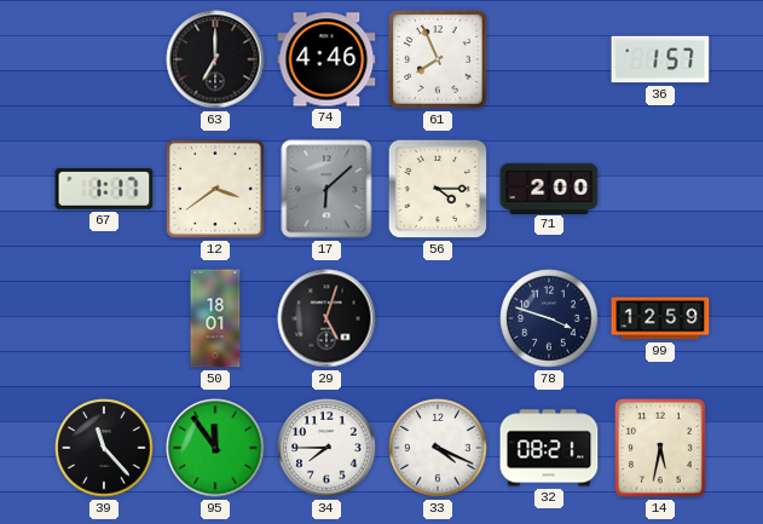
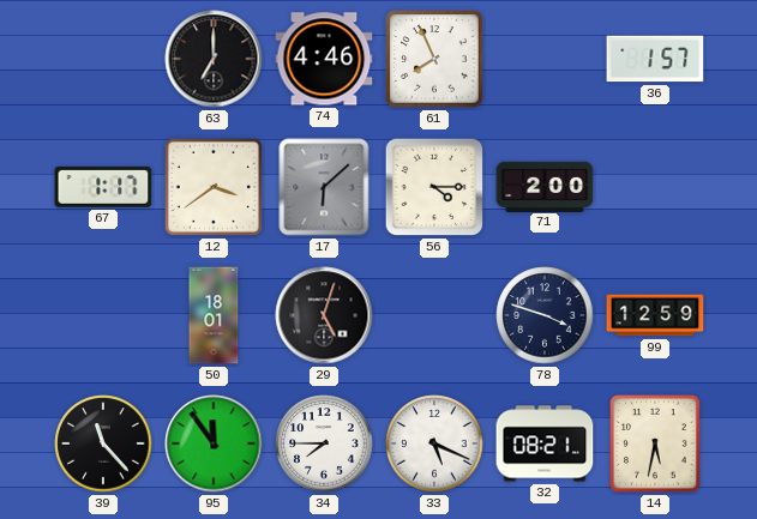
33: 4:19 -> 5:19 (434, 443)
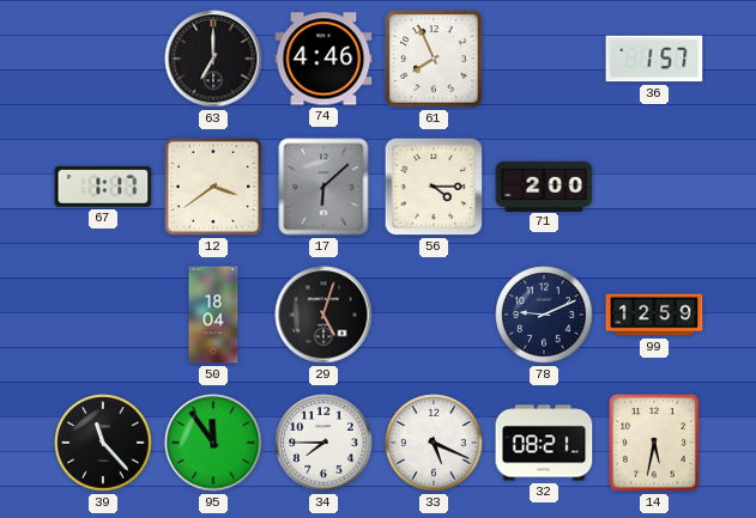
50: 18:01 -> 18:04 (213, 315)
78: 3:48 -> 9:11 (544, 315)
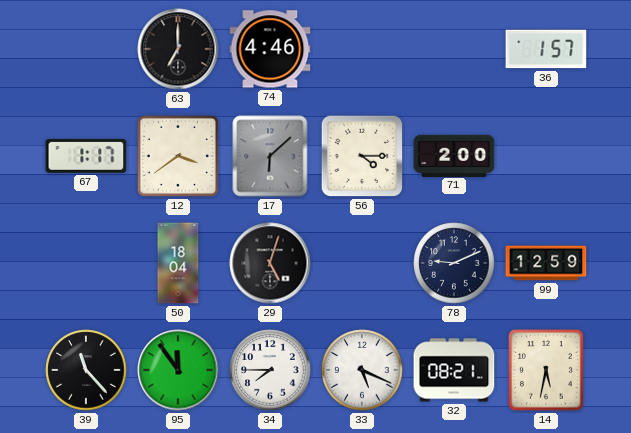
61: 7:56 -> none (434, 59)
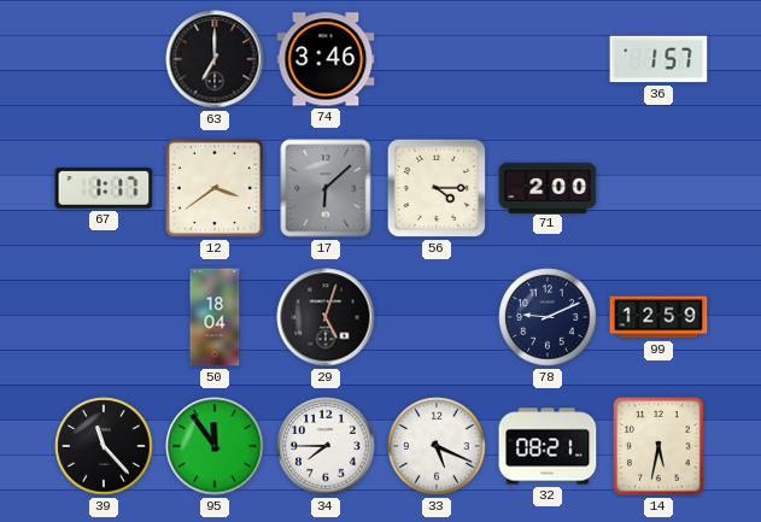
74: 4:46 -> 3:46 (326, 59)
